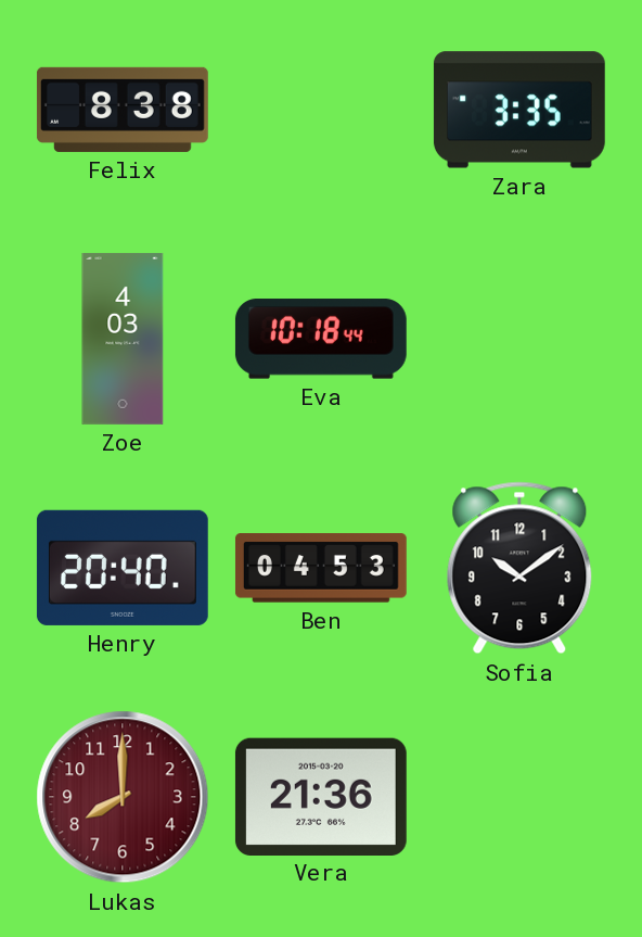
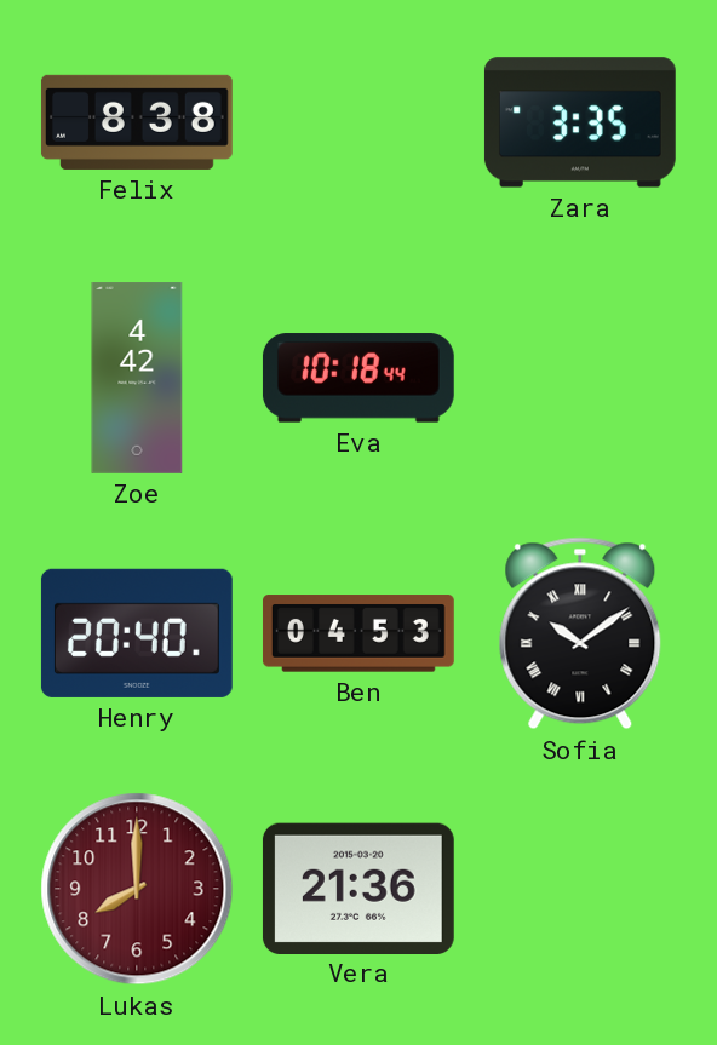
Zoe: 4:03 -> 4:42 (137, 379)
Sofia numerals: Arabic -> Roman (580, 633)
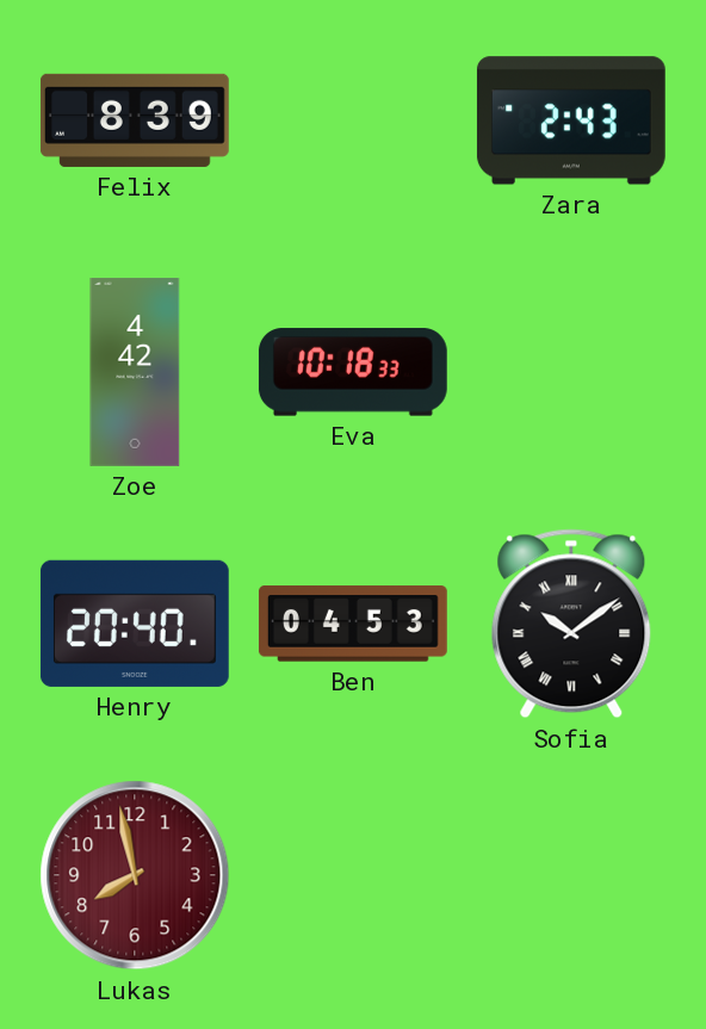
Felix: 8:38 -> 8:39 (135, 120)
Zara: 3:35 -> 2:43 (571, 120)
Eva: 10:18:44 -> 10:18:33 (353, 372)
Lukas: 8:00 -> 7:58 (135, 875)
Vera: 21:36 -> none (358, 888)
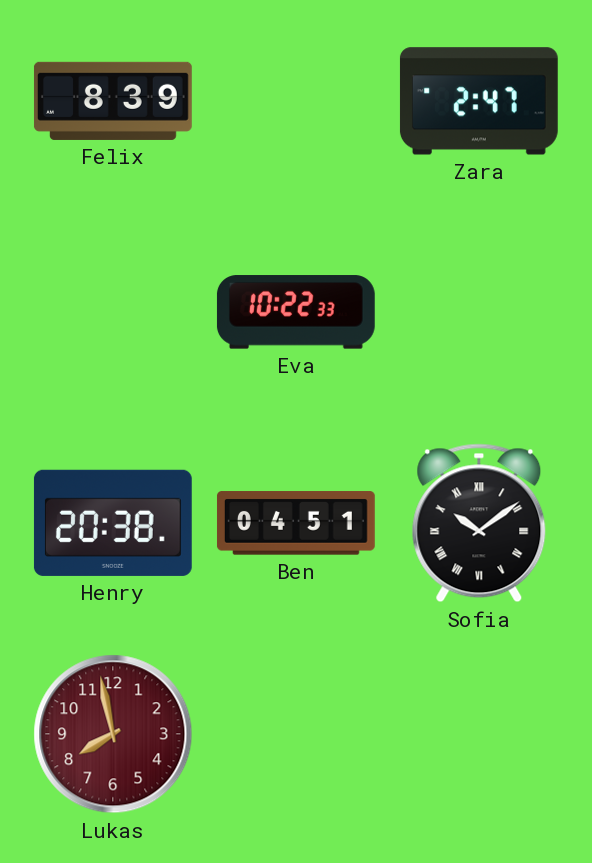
Zara: 2:43 -> 2:47 (479, 101)
Zoe: 4:42 -> none (135, 373)
Eva: 10:18 -> 10:22 (296, 312)
Henry: 20:40 -> 20:38 (113, 523)
Ben: 04:53 -> 04:51 (296, 523)
